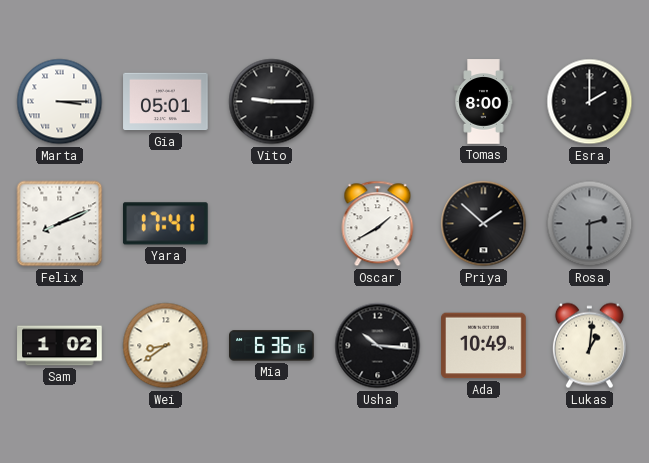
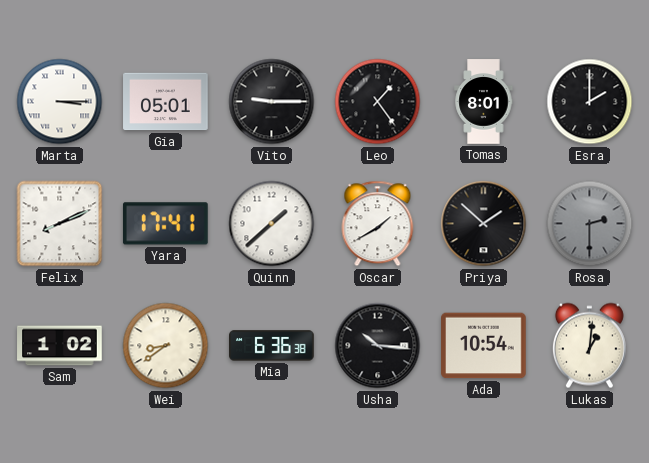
Leo: none -> 1:24 (378, 102)
Tomas: 8:00 -> 8:01 (484, 102)
Quinn: none -> 1:38 (272, 224)
Mia: 6:36:16 -> 6:36:38 (272, 346)
Ada: 10:49 -> 10:54 (484, 346)
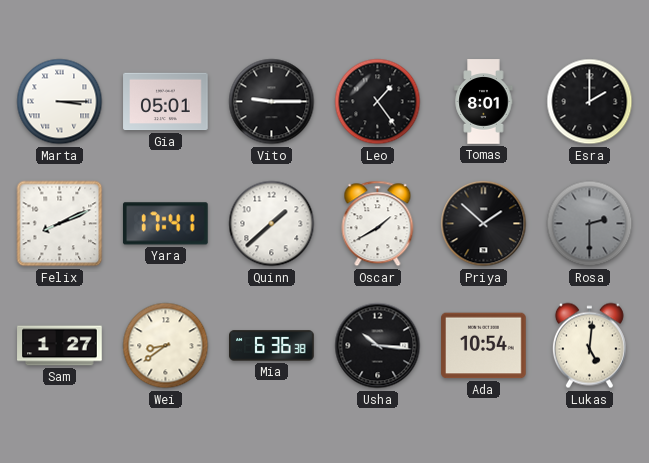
Sam: 1:02 -> 1:27 (60, 346)
Lukas: 1:01 -> 5:01 (589, 346)
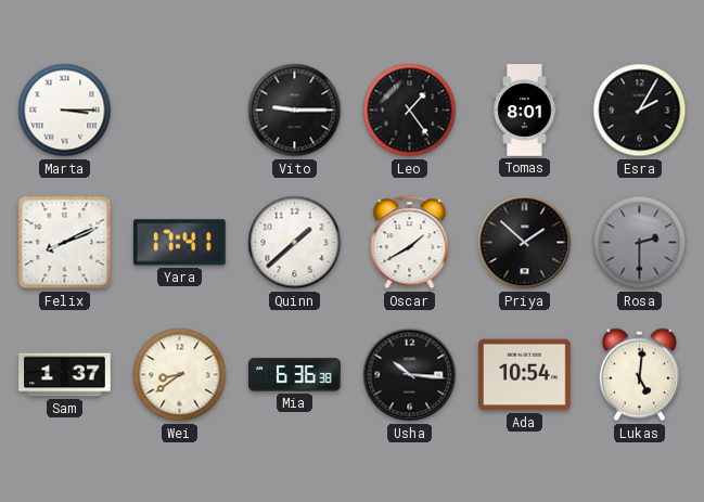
Gia: 05:01 -> none (166, 102)
Esra: 2:00 -> 2:05 (640, 111)
Sam: 1:27 -> 1:37 (65, 375)
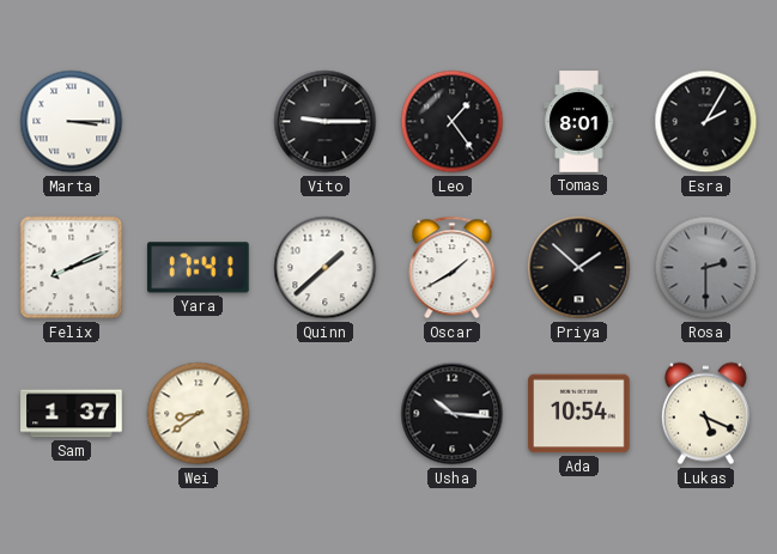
Mia: 6:36 -> none (295, 375)
Lukas: 5:01 -> 5:19 (705, 414)
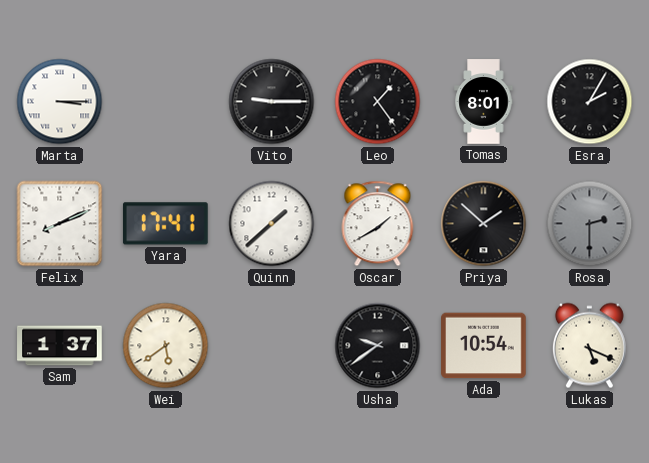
Wei: 8:39 -> 5:39 (166, 346)
Usha: 10:16 -> 9:39 (378, 346)
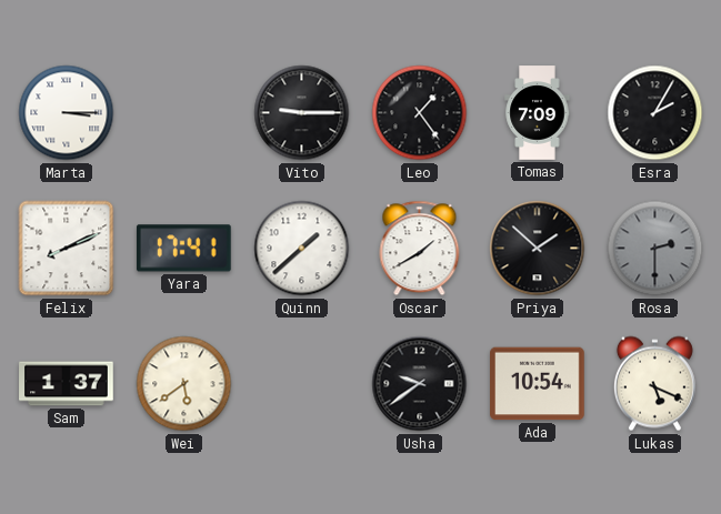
Tomas: 8:01 -> 7:09 (538, 113)
